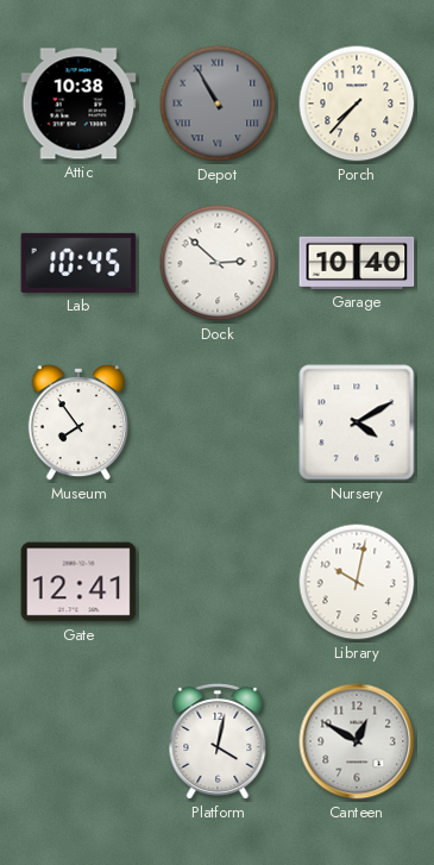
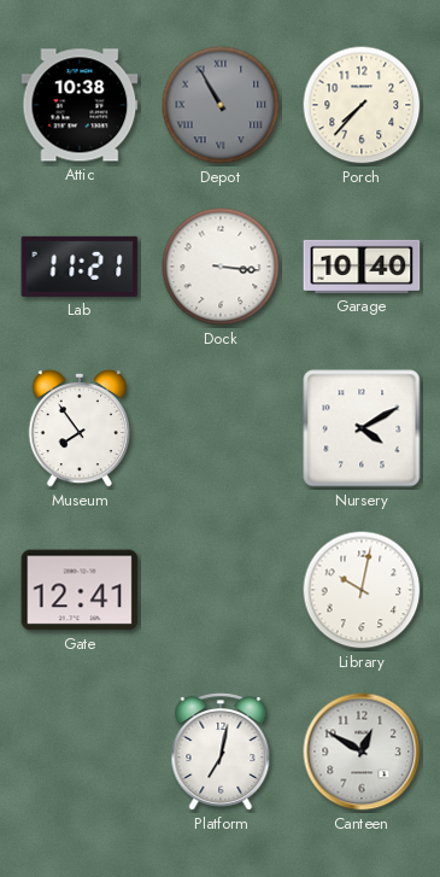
Lab: 10:45 -> 11:21 (80, 267)
Dock: 2:52 -> 3:16 (221, 267)
Platform: 4:02 -> 7:02 (221, 753)
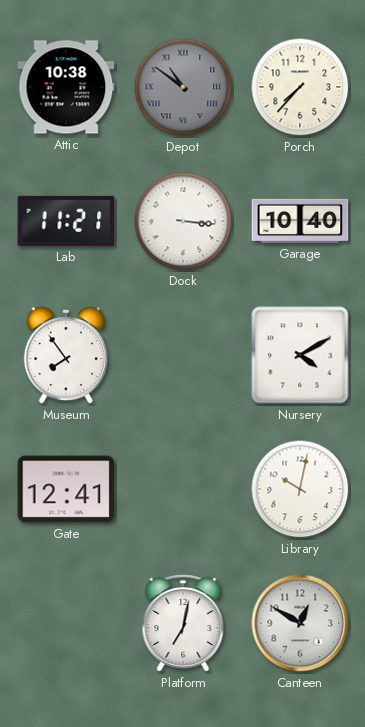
Depot: 10:55 -> 10:51 (183, 87)
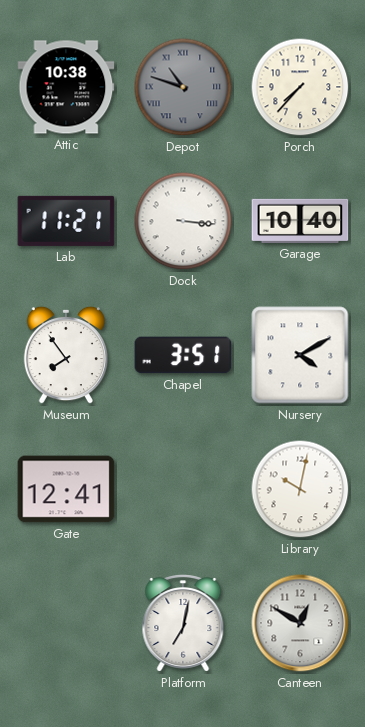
Depot: 10:51 -> 10:48 (183, 87)
Chapel: none -> 3:51 (183, 355)
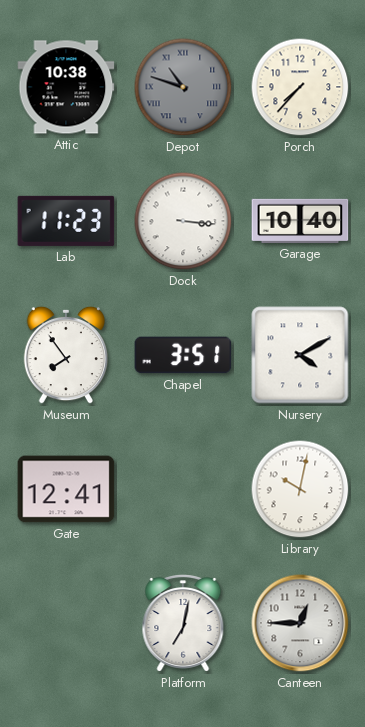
Lab: 11:21 -> 11:23 (66, 221)
Canteen: 12:50 -> 12:45 (300, 623)
